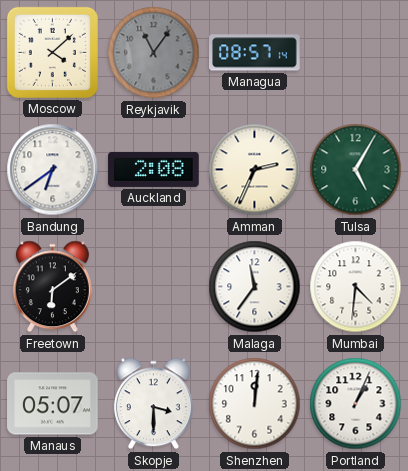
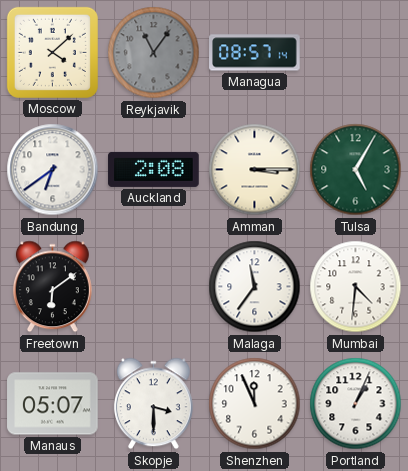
Amman: 2:34 -> 3:15 (255, 170)
Shenzhen: 12:01 -> 11:56 (255, 404)
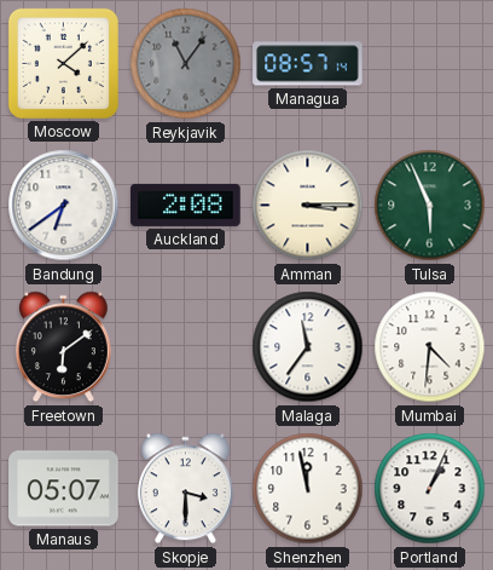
Tulsa: 5:05 -> 5:56 (430, 206)
Shenzhen: 11:56 -> 11:58 (308, 489)
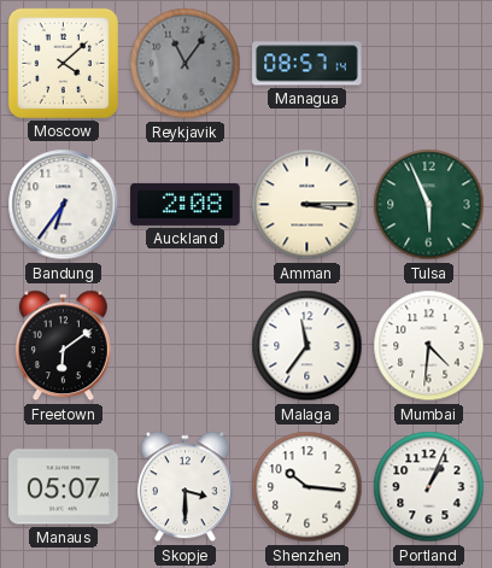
Bandung: 6:39 -> 6:36 (64, 205)
Shenzhen: 11:58 -> 10:16 (307, 487)
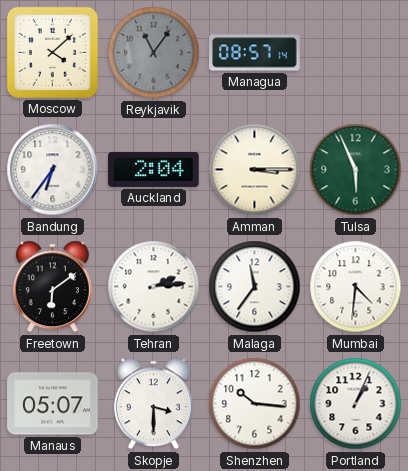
Auckland: 2:08 -> 2:04 (154, 169)
Tehran: none -> 2:14 (154, 287)
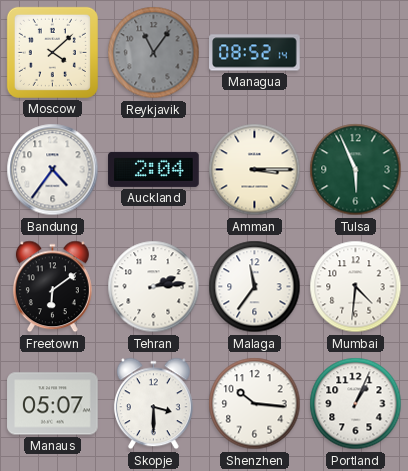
Managua: 08:57 -> 08:52 (255, 53)
Bandung: 6:36 -> 4:36 (53, 170)
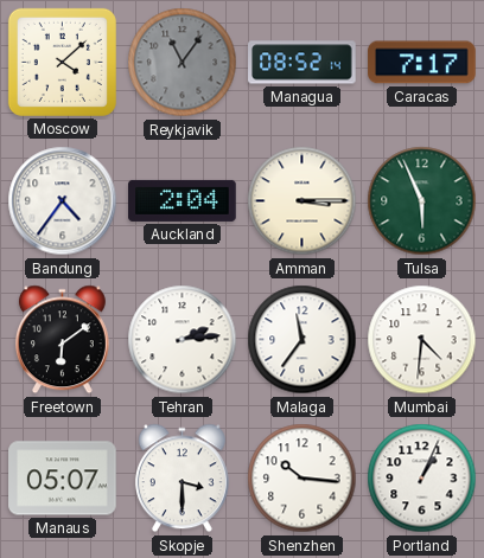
Caracas: none -> 7:17 (422, 63)
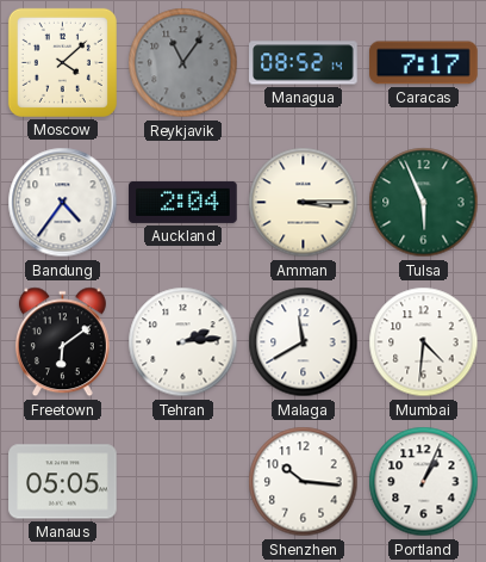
Malaga: 11:36 -> 11:40 (304, 342)
Manaus: 05:07 -> 05:05 (63, 482)
Skopje: 3:30 -> none (181, 479)
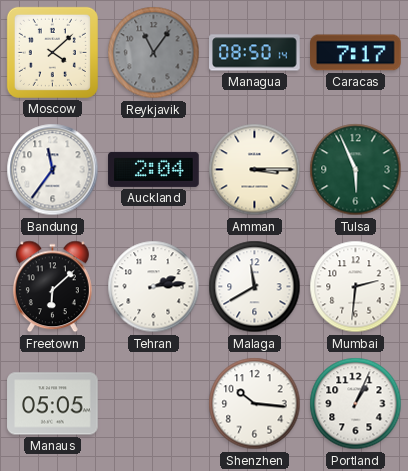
Managua: 08:52 -> 08:50 (255, 53)
Bandung: 4:36 -> 11:36 (53, 170)
Freetown: 6:09 -> 6:08 (52, 287)
Mumbai: 4:31 -> 2:31 (356, 287)
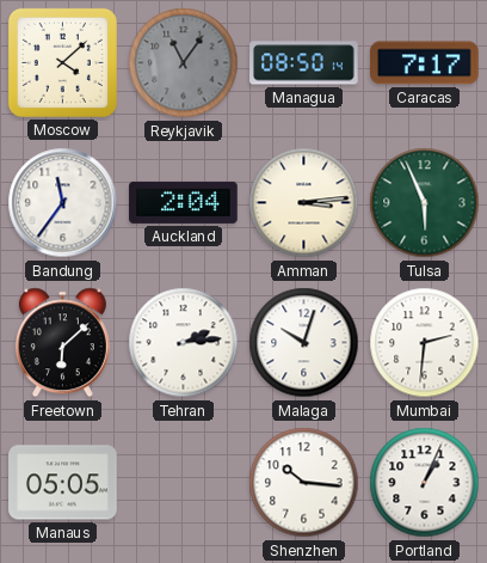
Amman: 3:15 -> 3:14 (304, 203)
Malaga: 11:40 -> 10:03 (304, 343)
